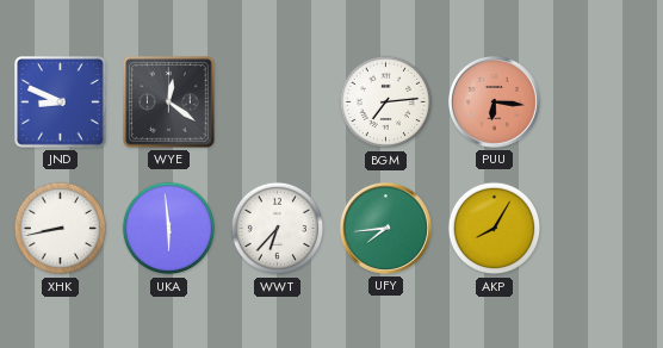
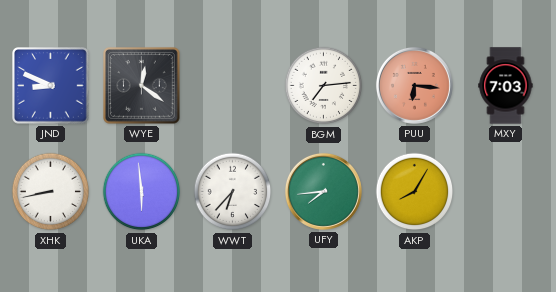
MXY: none -> 7:03 (506, 86)
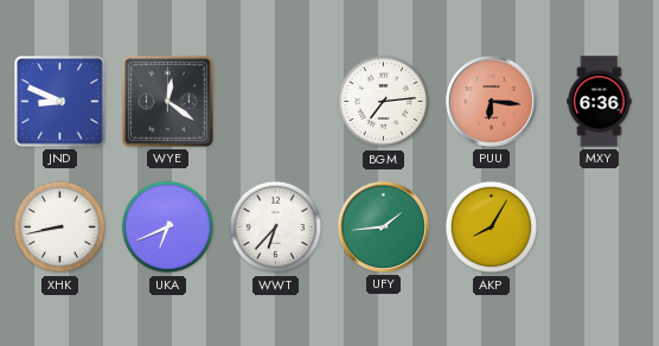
MXY: 7:03 -> 6:36 (600, 102)
UKA: 5:59 -> 6:41 (168, 228)
UFY: 7:44 -> 1:44 (383, 226)
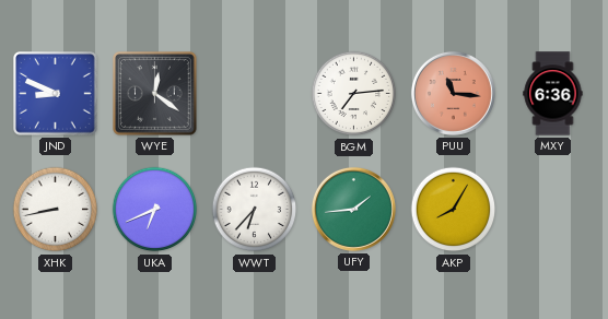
PUU: 6:16 -> 11:16 (453, 93)
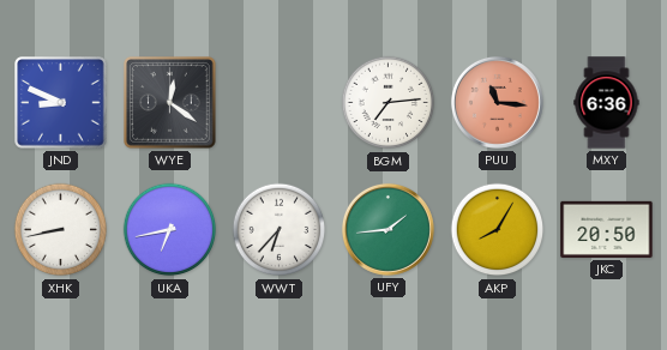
UKA: 6:41 -> 6:43 (170, 230)
JKC: none -> 20:50 (607, 229)
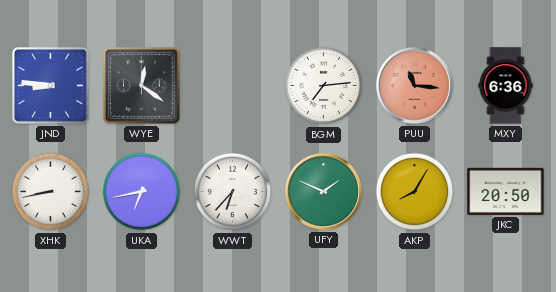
JND: 8:49 -> 8:46 (51, 86)
UFY: 1:44 -> 1:49 (323, 191)
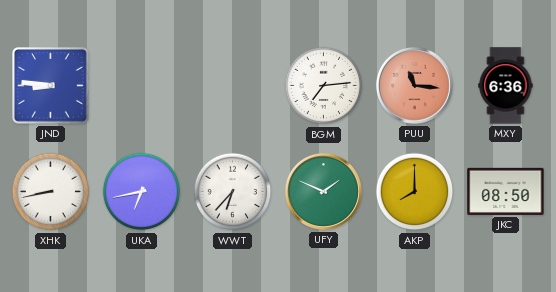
WYE: 12:21 -> none (142, 86)
AKP: 8:05 -> 8:00 (415, 192)
JKC: 20:50 -> 08:50 (506, 191)
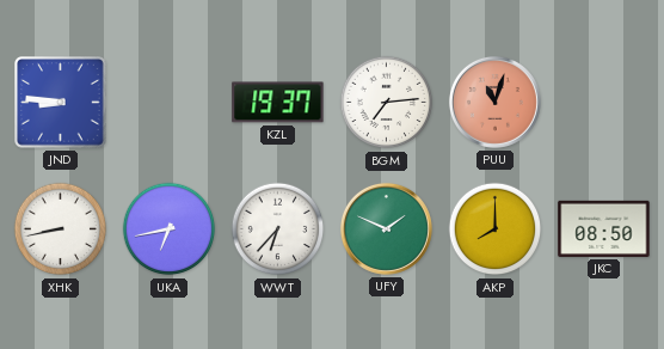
KZL: none -> 19:37 (278, 103)
PUU: 11:16 -> 11:03 (494, 102)
MXY: 6:36 -> none (506, 86)
